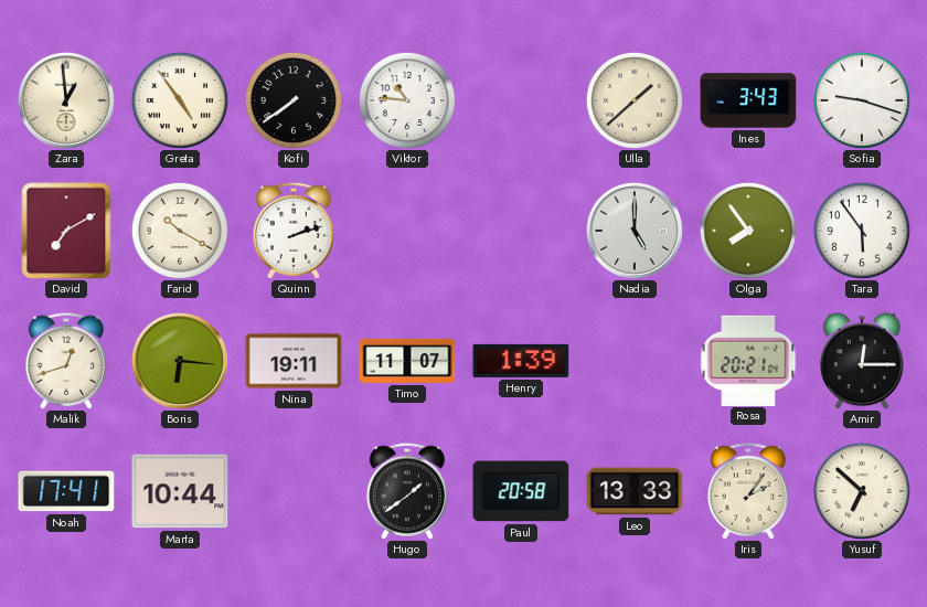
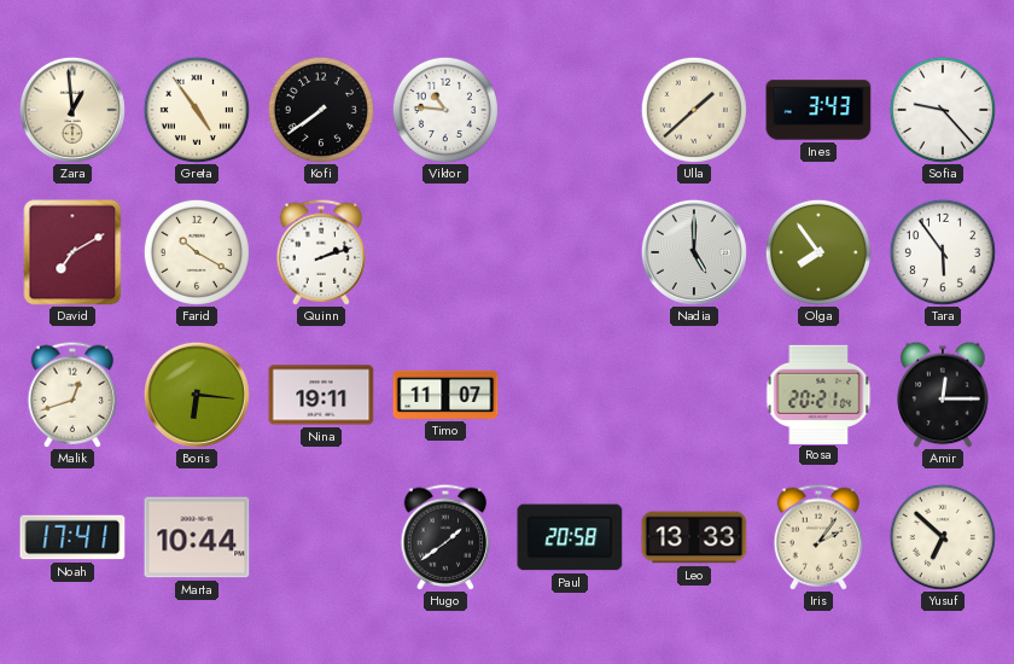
Sofia: 9:18 -> 9:23 (943, 110)
Henry: 1:39 -> none (521, 361)
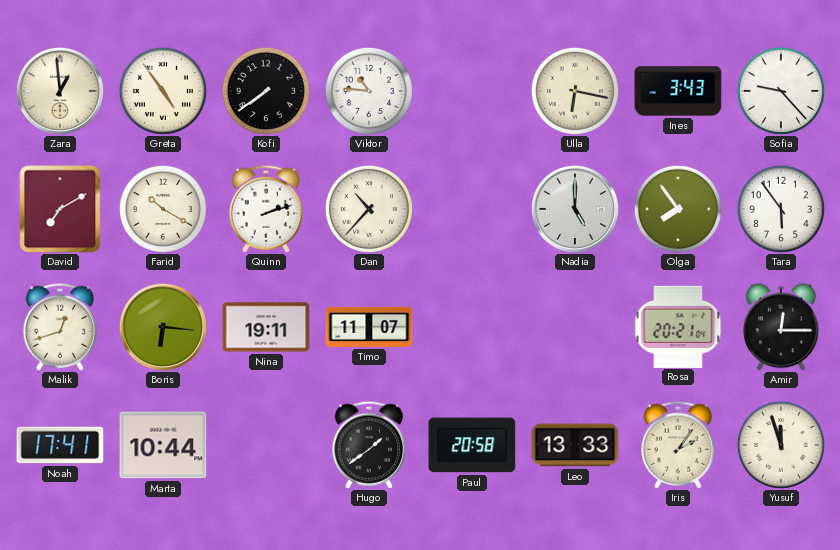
Ulla: 1:38 -> 6:17 (575, 91)
Dan: none -> 10:37 (369, 209)
Yusuf: 6:52 -> 11:57 (781, 445)
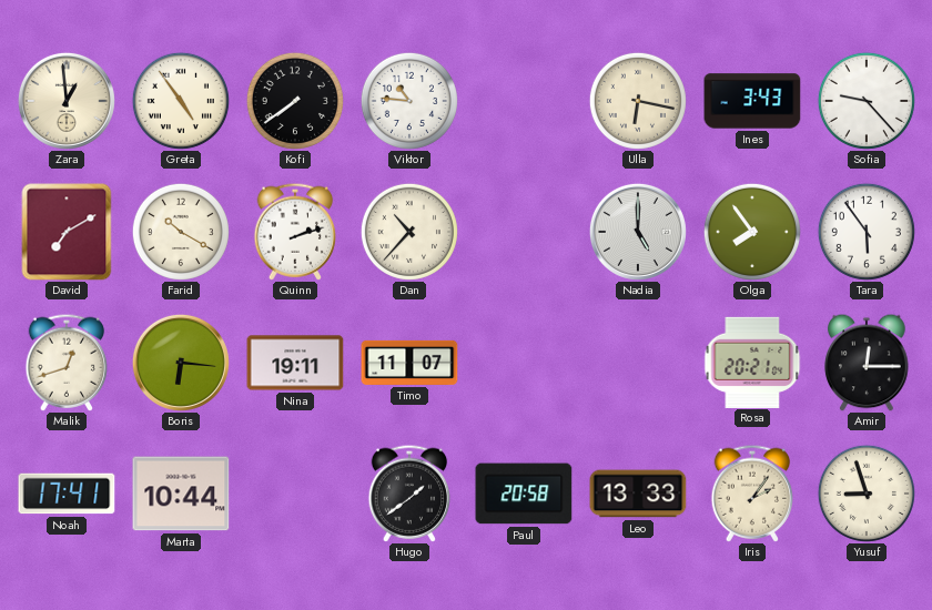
Yusuf: 11:57 -> 8:57 (867, 494)
